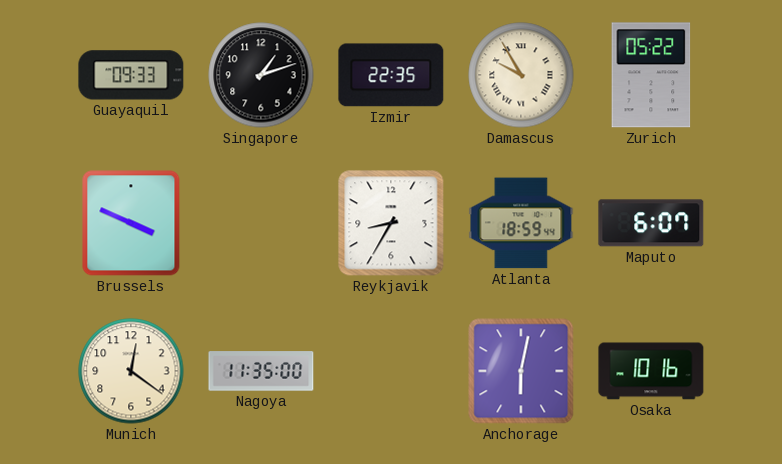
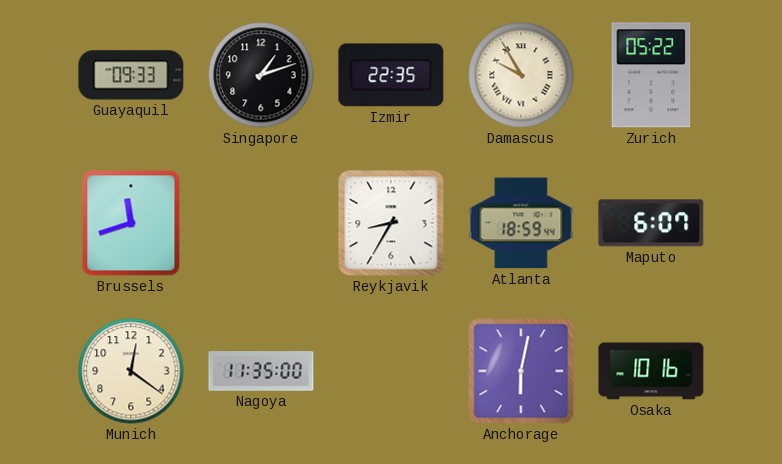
Brussels: 3:49 -> 11:42 (131, 223)
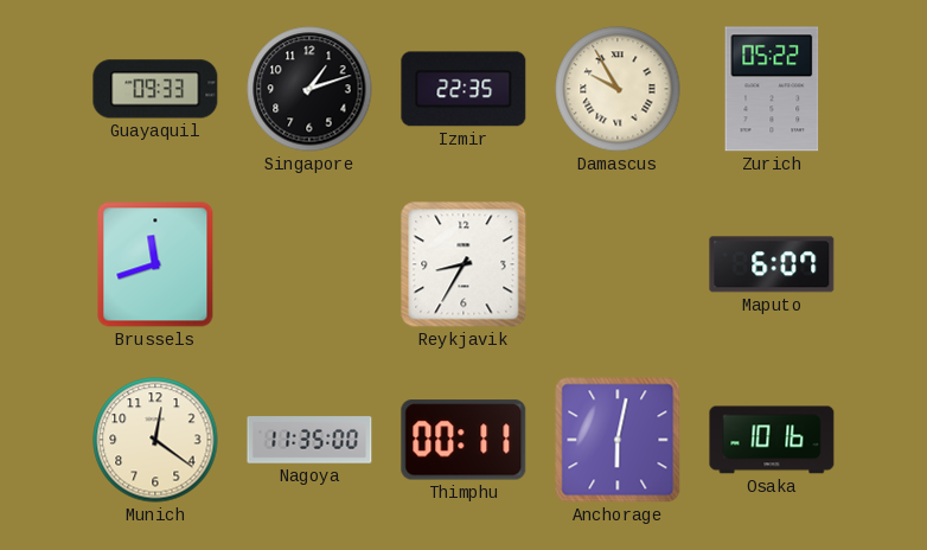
Atlanta: 18:59 -> none (521, 223)
Thimphu: none -> 00:11 (463, 440)
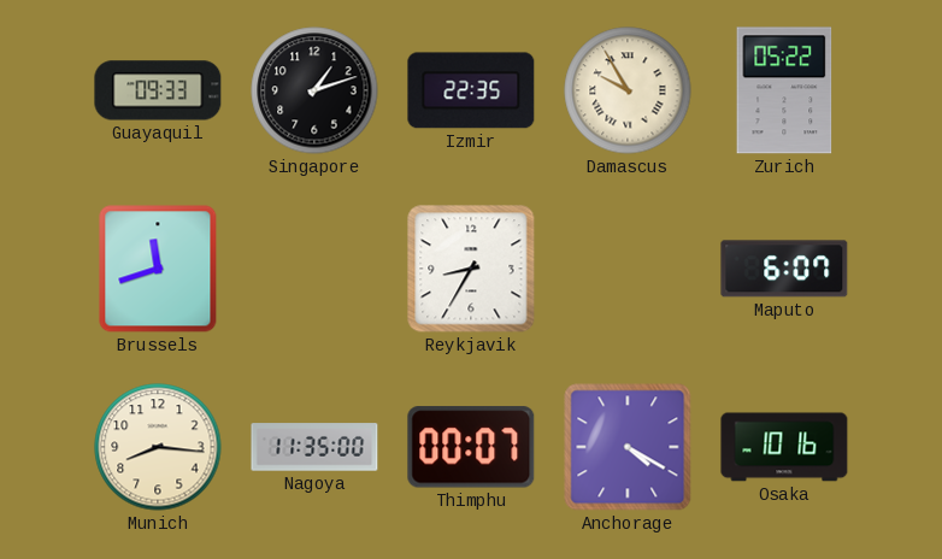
Munich: 12:21 -> 8:16 (158, 447)
Thimphu: 00:11 -> 00:07 (471, 447)
Anchorage: 6:02 -> 4:20 (628, 447)
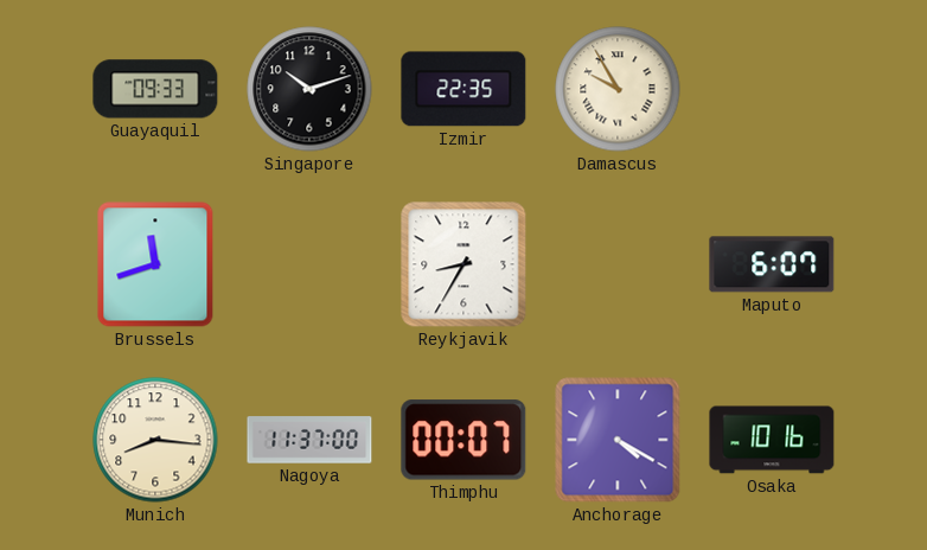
Singapore: 1:12 -> 10:12 (309, 89)
Zurich: 05:22 -> none (784, 90)
Nagoya: 11:35 -> 11:37 (309, 440)
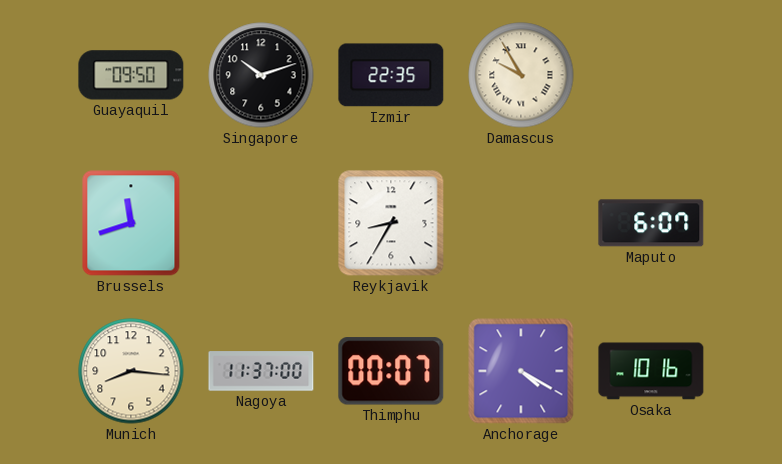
Guayaquil: 09:33 -> 09:50 (131, 75)
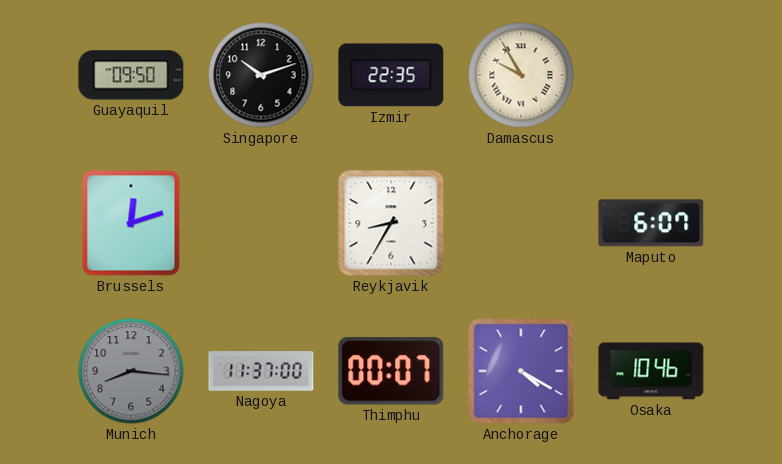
Brussels: 11:42 -> 12:12 (131, 223)
Munich dial: cream -> grey (131, 371)
Osaka: 10:16 -> 10:46 (651, 371)
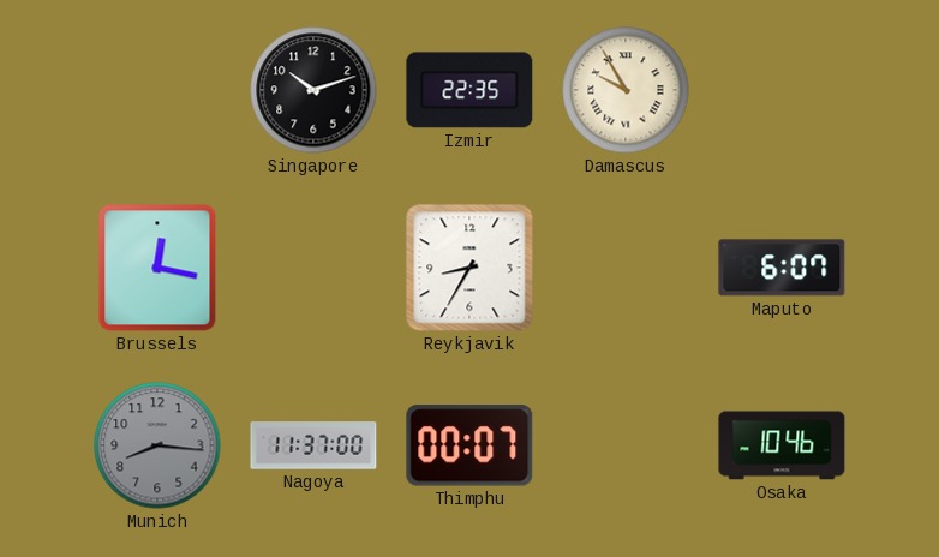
Guayaquil: 09:50 -> none (131, 75)
Brussels: 12:12 -> 12:17 (157, 268)
Anchorage: 4:20 -> none (521, 371)
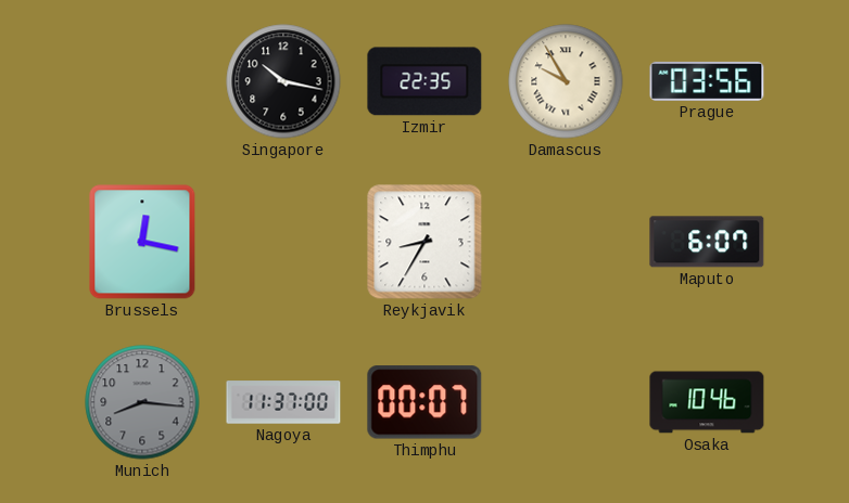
Singapore: 10:12 -> 10:17 (283, 81)
Prague: none -> 03:56 (707, 81)
